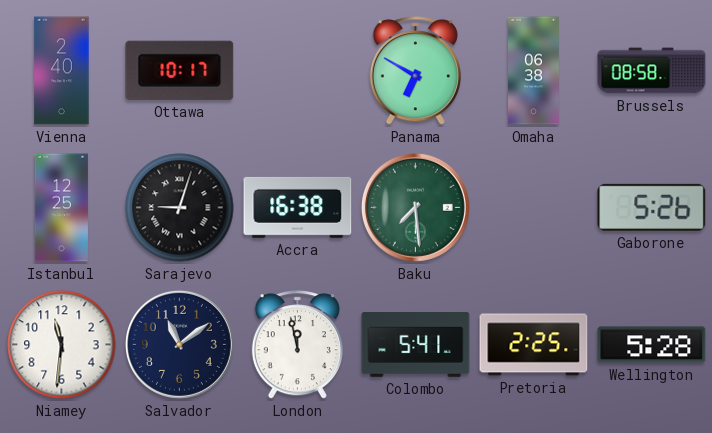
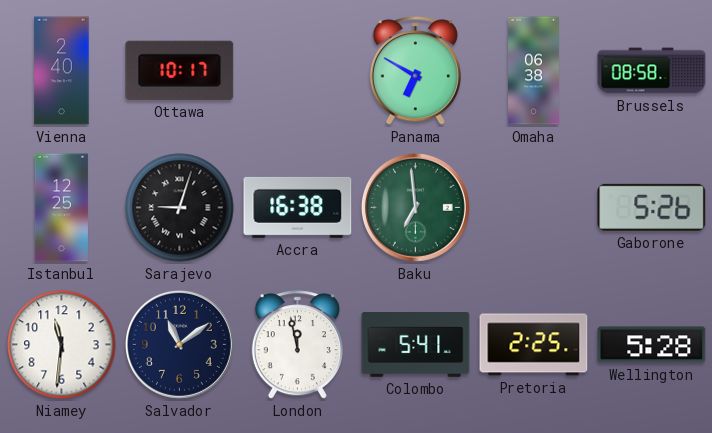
Baku: 7:29 -> 6:59 (415, 207)
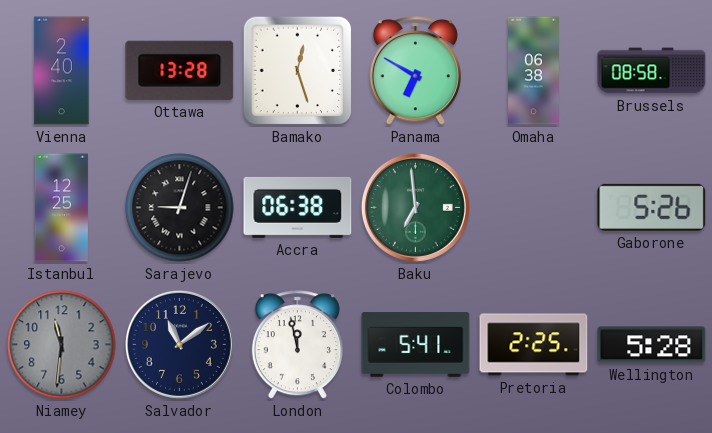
Ottawa: 10:17 -> 13:28 (180, 70)
Bamako: none -> 12:27 (298, 71)
Accra: 16:38 -> 06:38 (298, 207)
Niamey dial: white -> grey (62, 345)
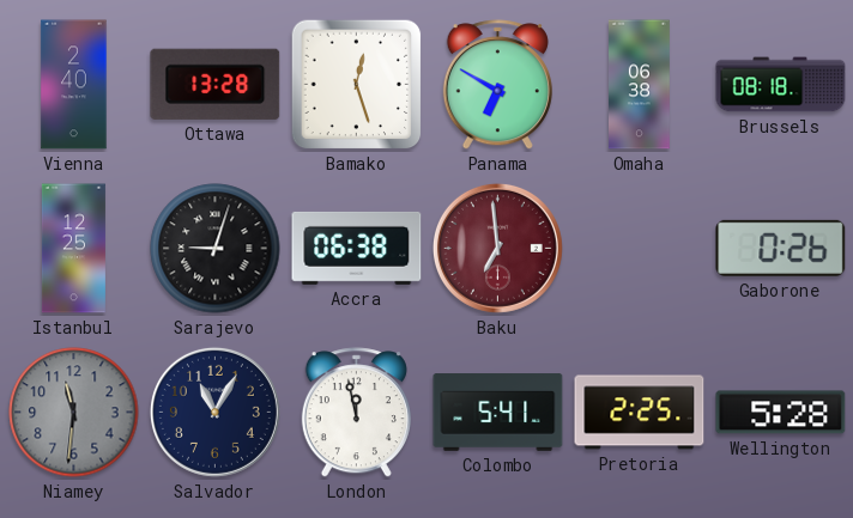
Brussels: 08:58 -> 08:18 (781, 85)
Baku dial: green -> burgundy (497, 248)
Gaborone: 5:26 -> 0:26 (781, 248)
Salvador: 11:09 -> 11:05 (214, 412)
